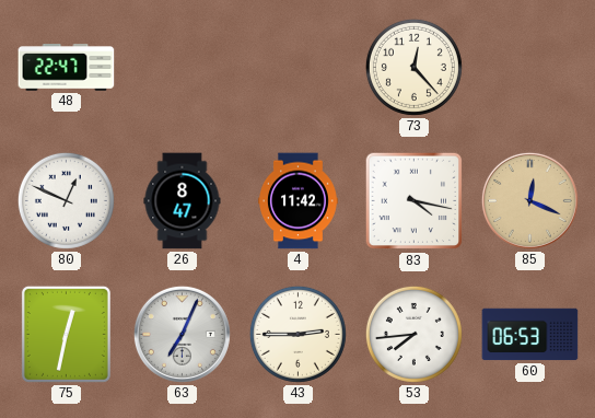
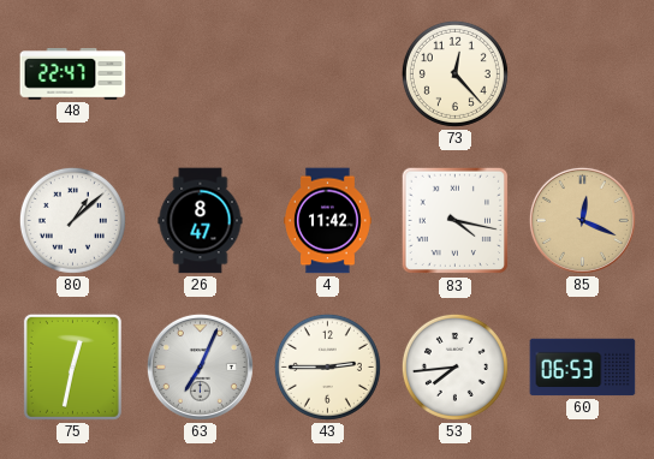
80: 12:49 -> 1:08 (72, 220)
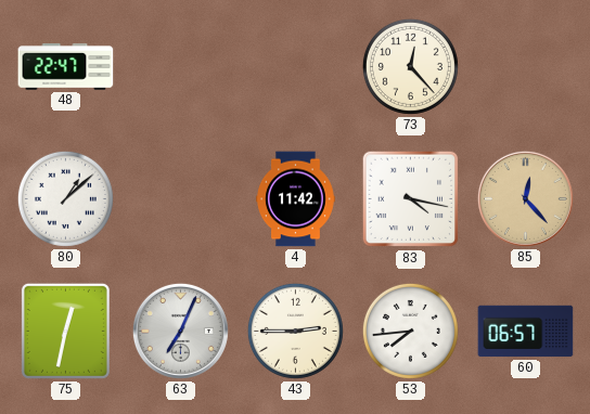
26: 8:47 -> none (201, 221)
85: 12:19 -> 12:23 (525, 198)
60: 06:53 -> 06:57 (526, 332)
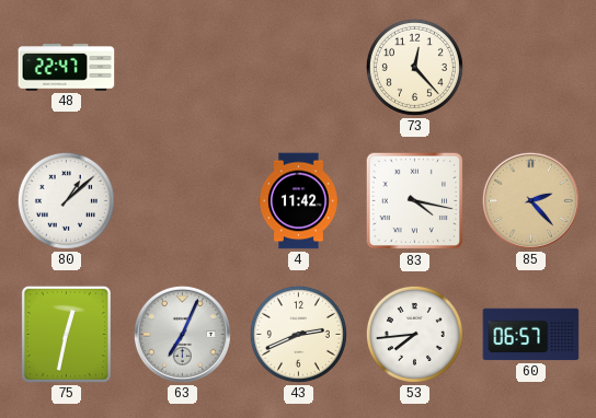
85: 12:23 -> 2:23 (530, 200)
43: 2:45 -> 2:41 (298, 334)
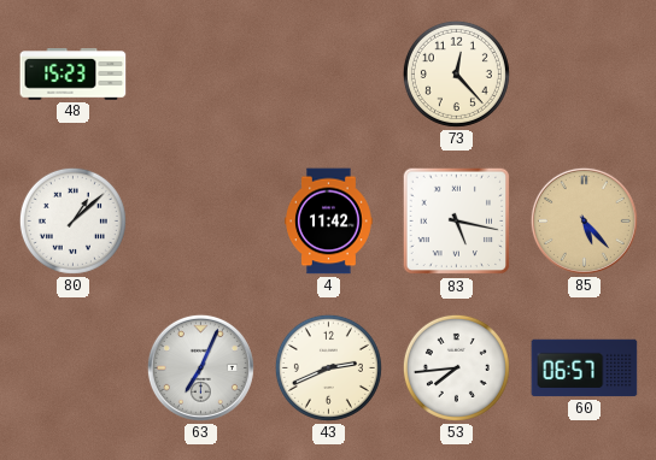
48: 22:47 -> 15:23 (74, 75)
83: 4:17 -> 5:17 (457, 222)
85: 2:23 -> 5:23 (584, 220)
75: 12:32 -> none (66, 334)
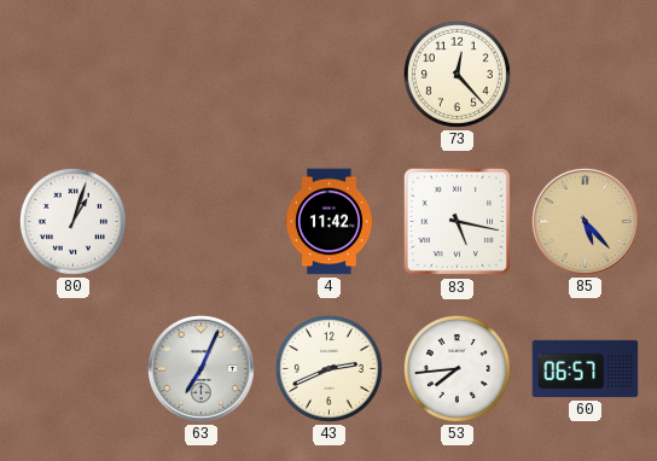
48: 15:23 -> none (74, 75)
80: 1:08 -> 1:03 (72, 221)
